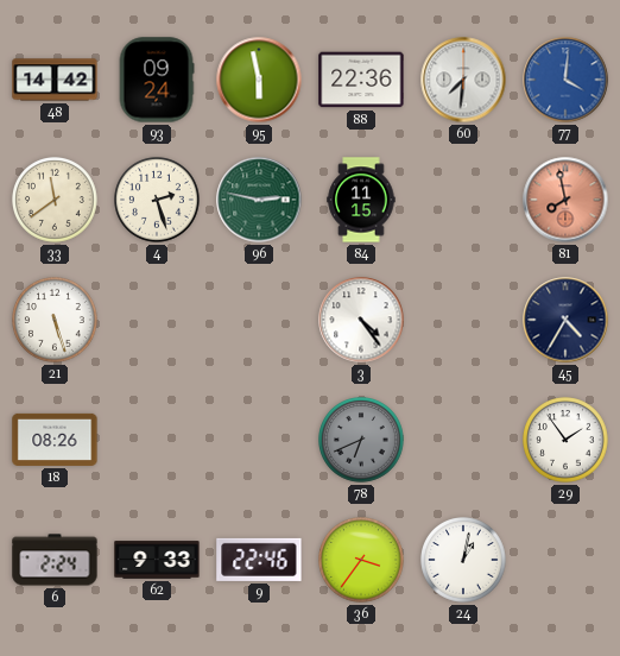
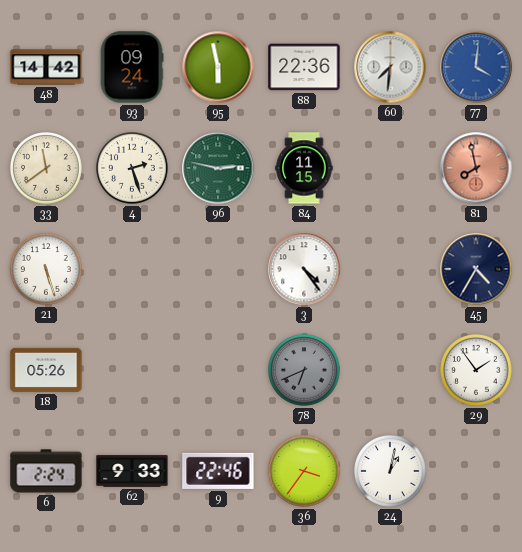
18: 08:26 -> 05:26 (46, 370)
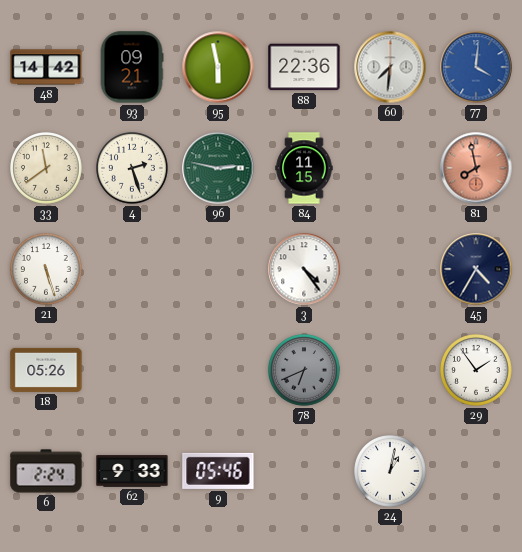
93: 09:24 -> 09:21 (132, 67)
9: 22:46 -> 05:46 (218, 471)
36: 3:36 -> none (305, 472)
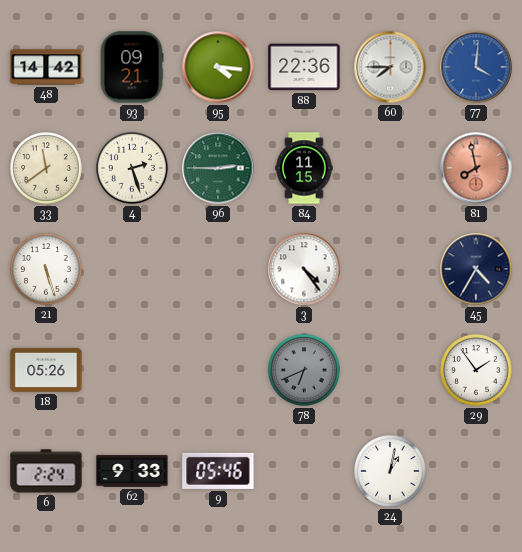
95: 5:58 -> 4:16 (218, 67)
60: 7:31 -> 7:45 (390, 67)
96: 2:47 -> 2:45 (218, 168)
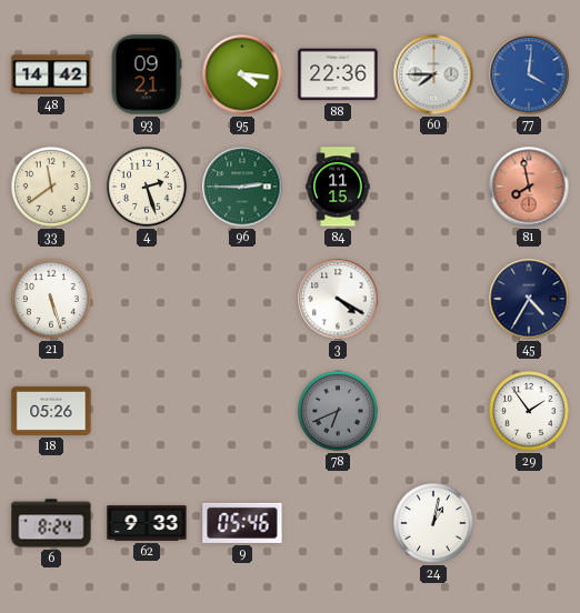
3: 4:24 -> 4:20 (338, 299)
6: 2:24 -> 8:24 (51, 523)
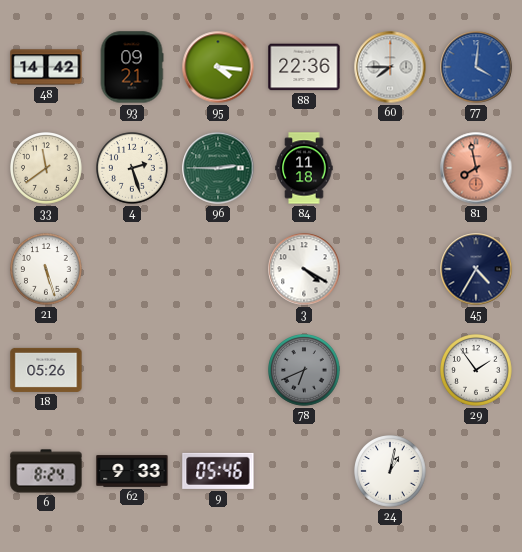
84: 11:15 -> 11:18 (304, 168)
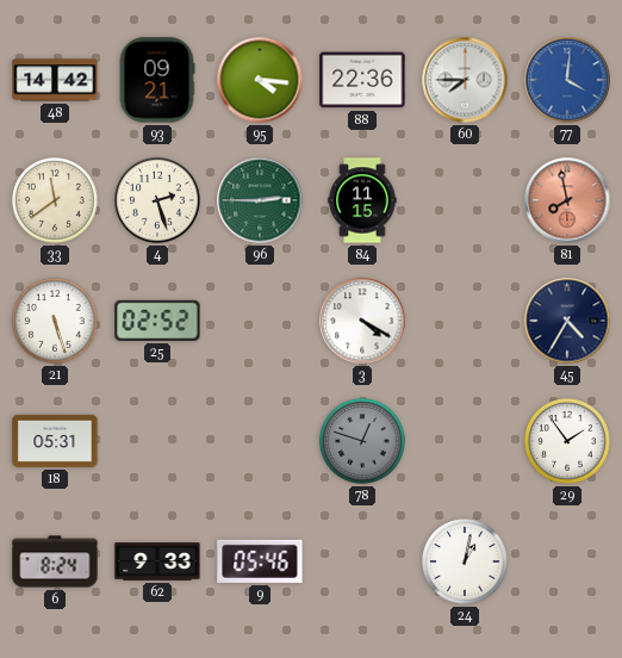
84: 11:18 -> 11:15 (362, 200)
25: none -> 02:52 (157, 321)
18: 05:26 -> 05:31 (55, 441)
78: 6:41 -> 12:48 (363, 442)
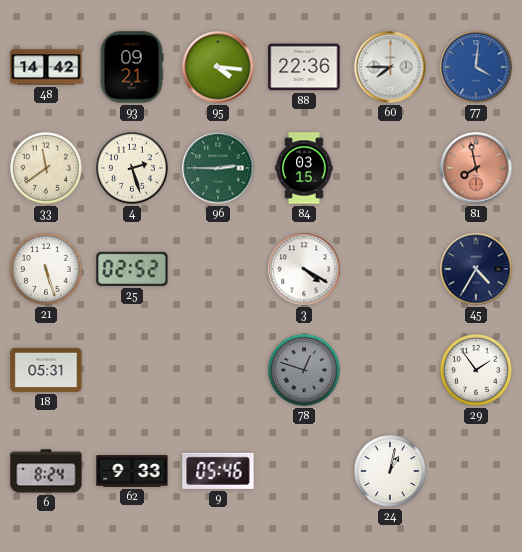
84: 11:15 -> 03:15 (304, 168)
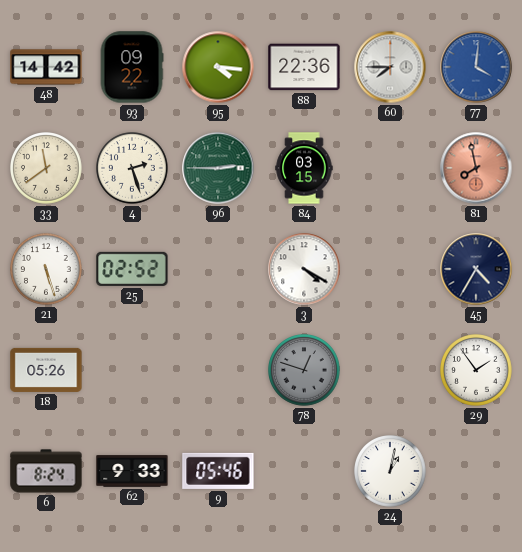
93: 09:21 -> 09:22 (132, 67)
18: 05:31 -> 05:26 (46, 370)
